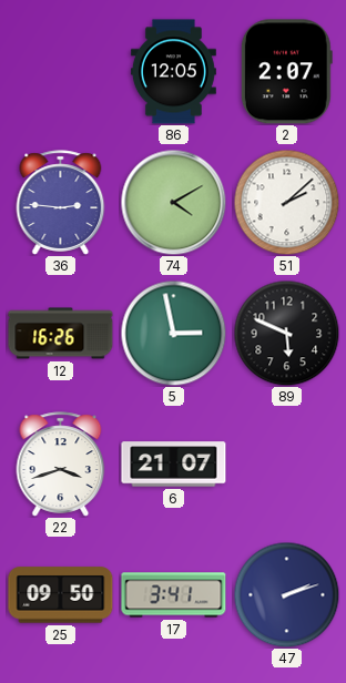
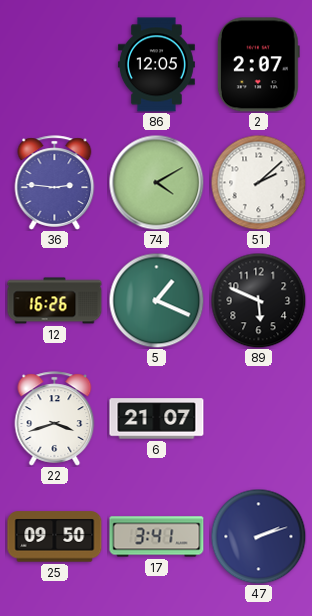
5: 2:58 -> 1:19 (156, 300)
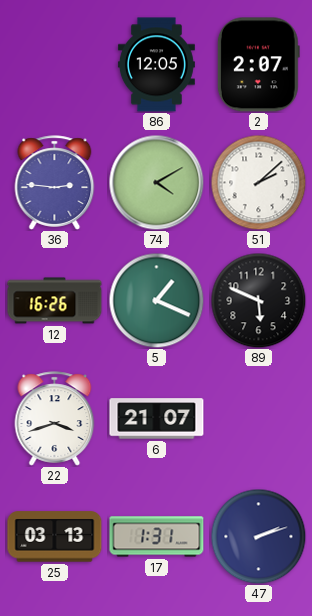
25: 09:50 -> 03:13 (55, 537)
17: 3:41 -> 1:31 (157, 537)
